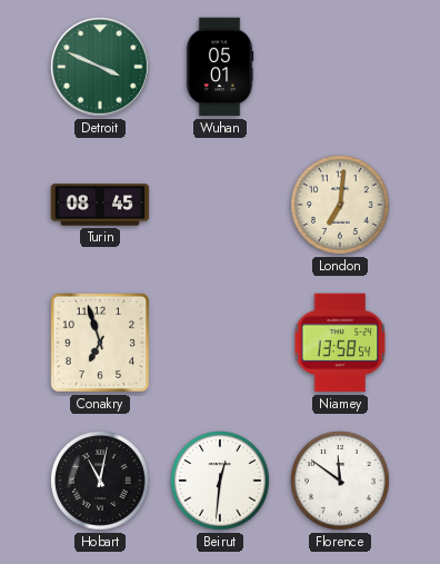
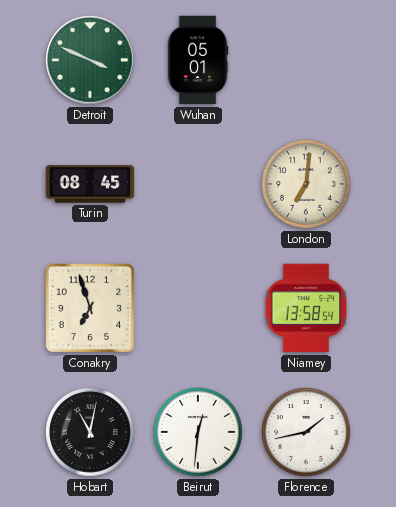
Florence: 11:51 -> 1:43 (307, 433)
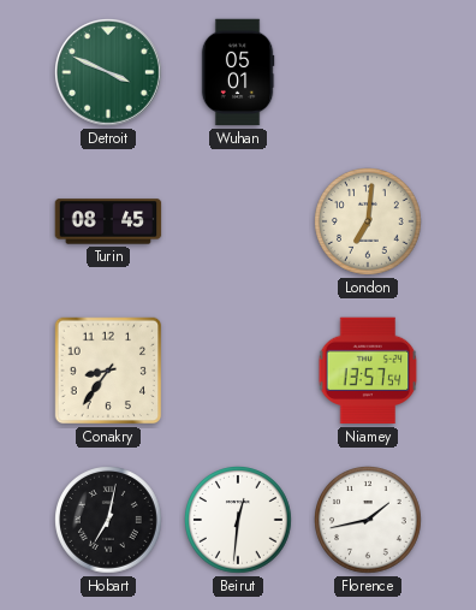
Conakry: 6:57 -> 8:36 (108, 371)
Niamey: 13:58 -> 13:57 (368, 371)
Hobart: 11:02 -> 7:02 (109, 521)
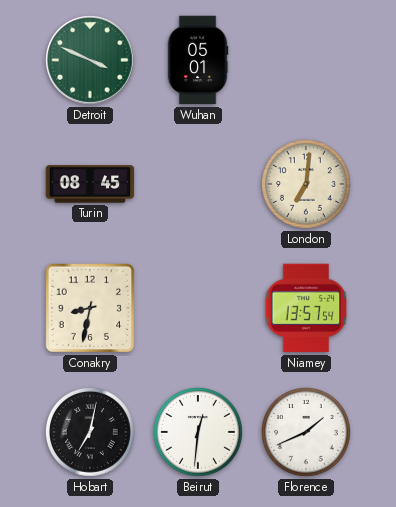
Conakry: 8:36 -> 8:32 (90, 308)
Florence: 1:43 -> 1:41 (307, 433)
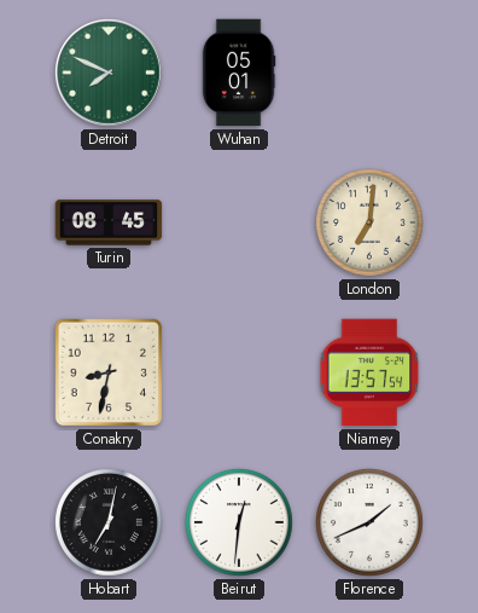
Detroit: 3:49 -> 7:49 (110, 74)
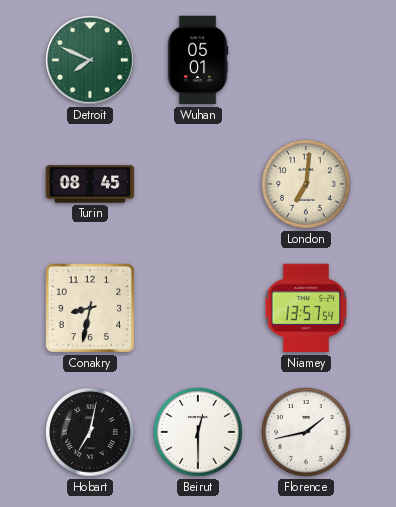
Beirut: 12:31 -> 12:30 (199, 433)
Florence: 1:41 -> 1:43 (307, 433)
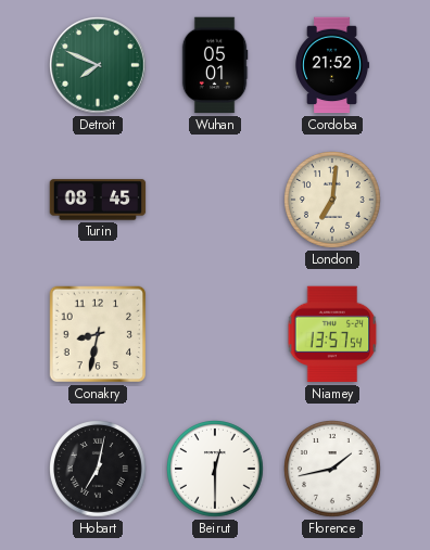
Cordoba: none -> 21:52 (333, 65)
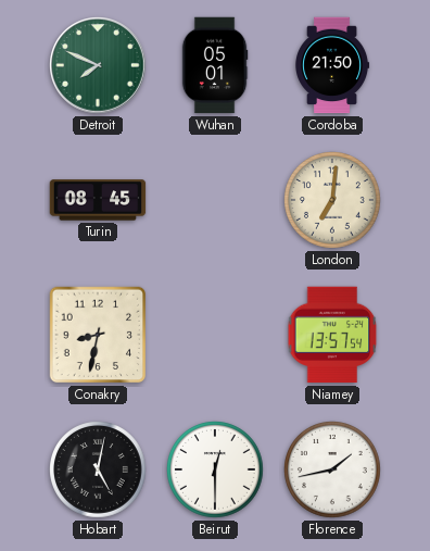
Cordoba: 21:52 -> 21:50 (333, 65)
Hobart: 7:02 -> 5:02 (99, 471)
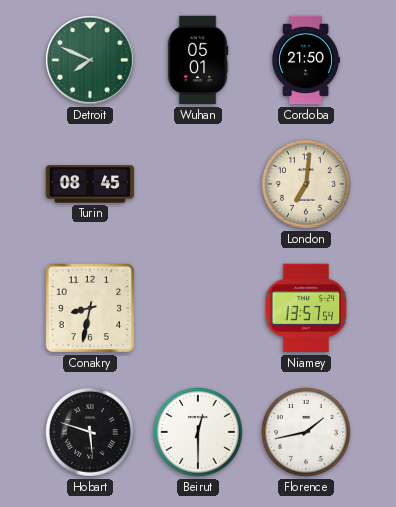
Hobart: 5:02 -> 5:48 (91, 433)
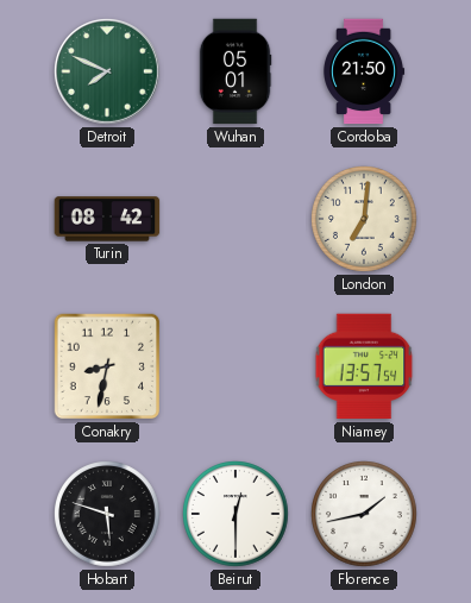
Turin: 08:45 -> 08:42 (107, 219)
